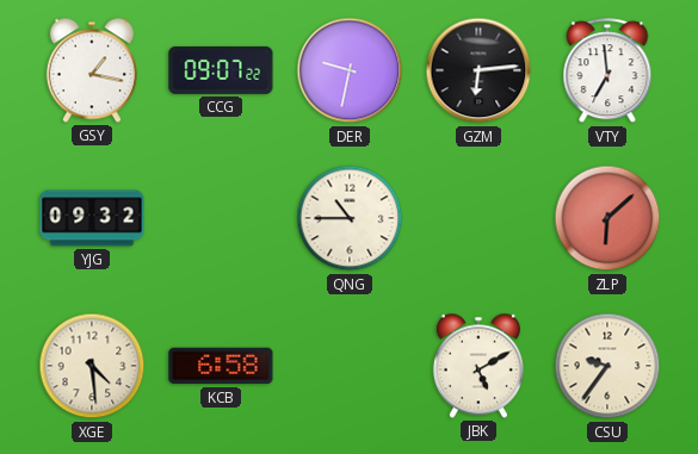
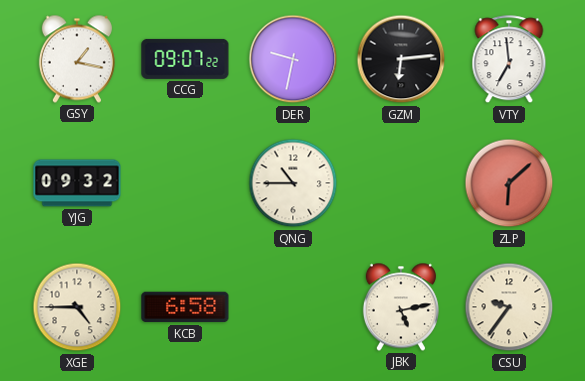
XGE: 4:29 -> 4:45 (77, 307)
JBK: 5:10 -> 5:13 (401, 307)
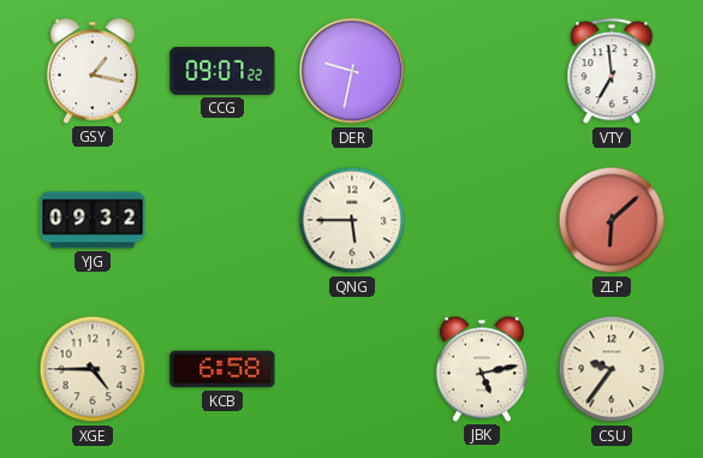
GZM: 6:14 -> none (401, 59)
QNG: 10:45 -> 5:45 (352, 220)
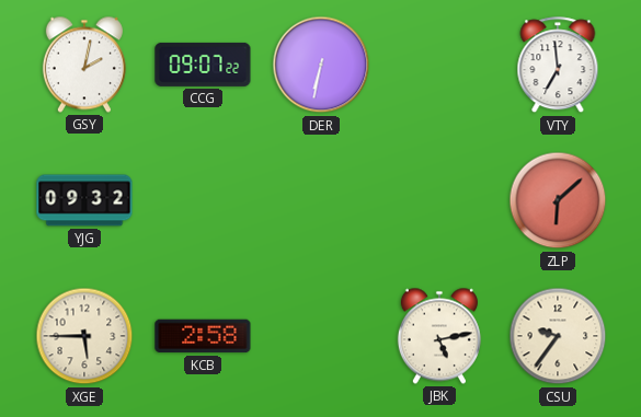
GSY: 1:17 -> 2:02 (84, 65)
DER: 9:32 -> 6:32 (321, 65)
QNG: 5:45 -> none (352, 220)
XGE: 4:45 -> 5:45 (84, 336)
KCB: 6:58 -> 2:58 (203, 336)
